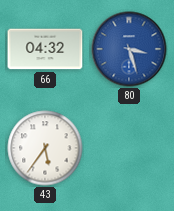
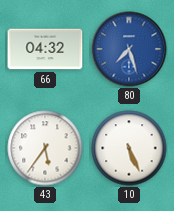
80: 3:27 -> 7:27 (129, 49)
10: none -> 5:26 (129, 148)
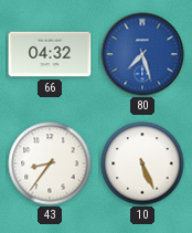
43: 5:36 -> 8:36 (50, 163)
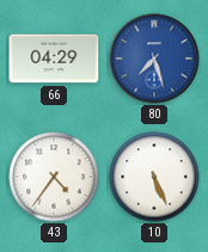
66: 04:32 -> 04:29 (54, 59)
43: 8:36 -> 4:36 (54, 177)
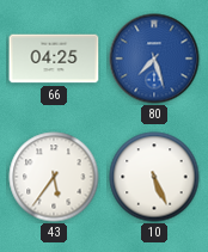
66: 04:29 -> 04:25 (54, 59)
43: 4:36 -> 5:36 (54, 177)
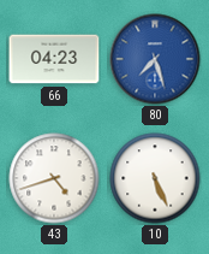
66: 04:25 -> 04:23 (54, 59)
43: 5:36 -> 4:42 (54, 178)
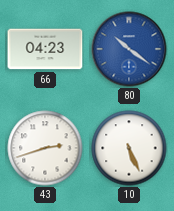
80: 7:27 -> 10:21 (129, 49)
43: 4:42 -> 2:42 (45, 148)
